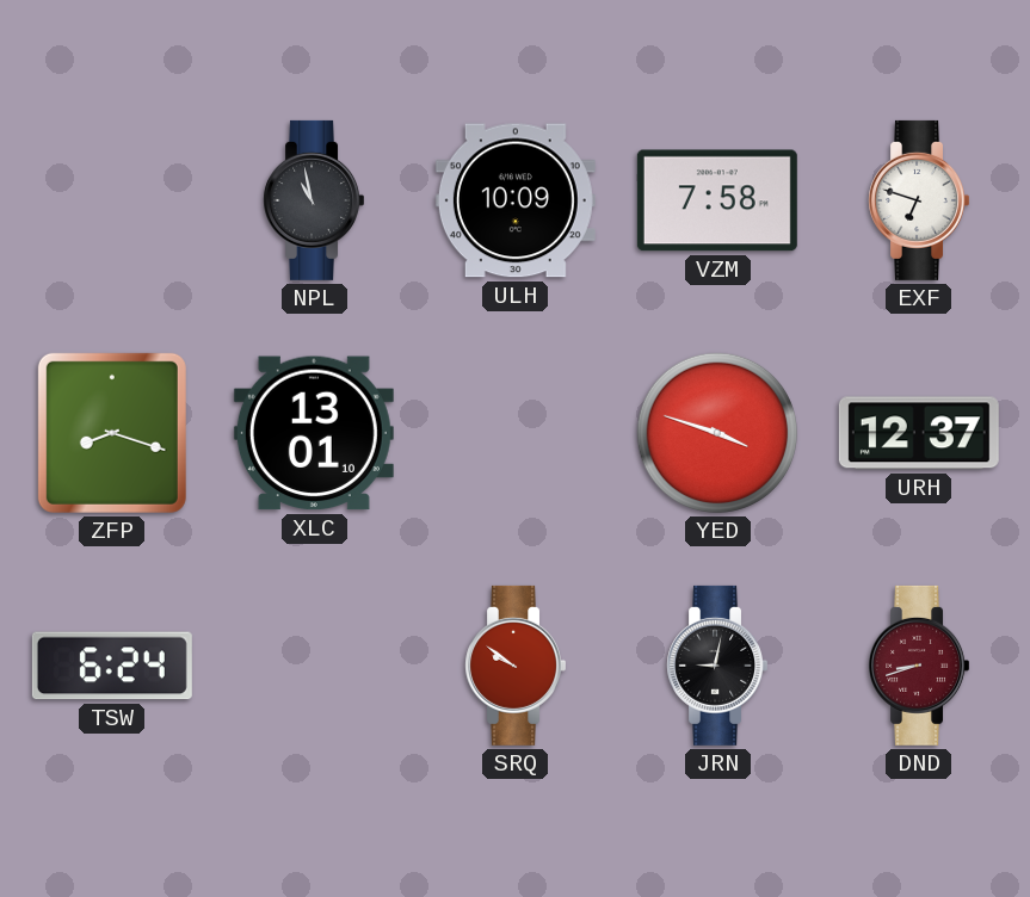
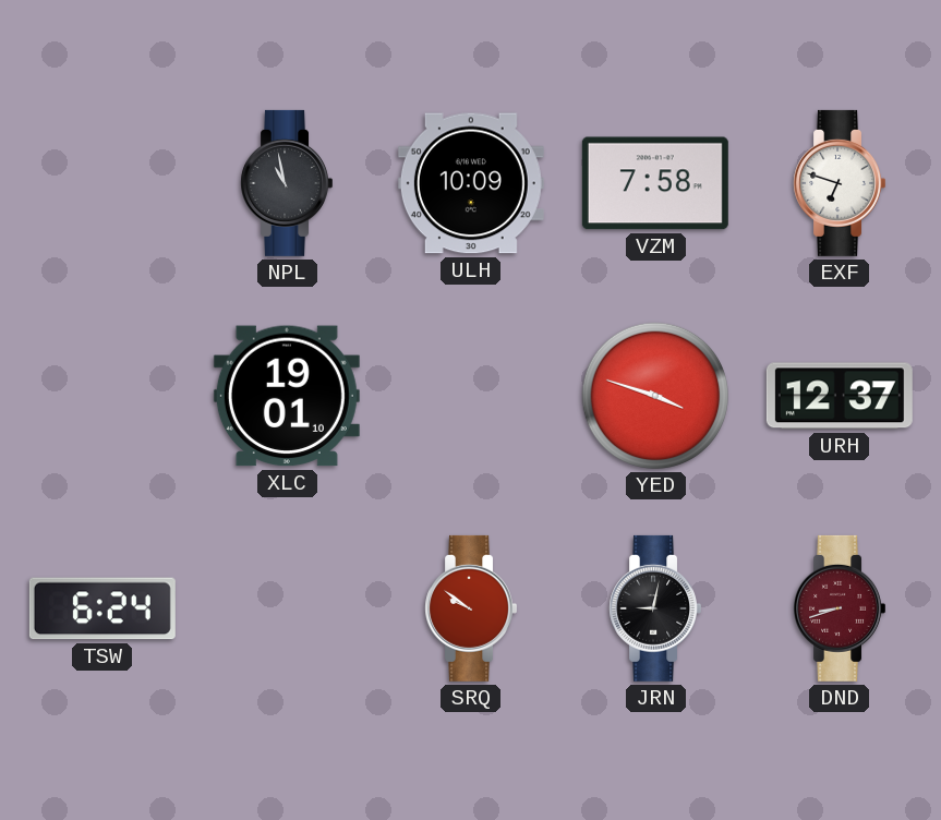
ZFP: 8:18 -> none (112, 433)
XLC: 13:01 -> 19:01 (287, 396)
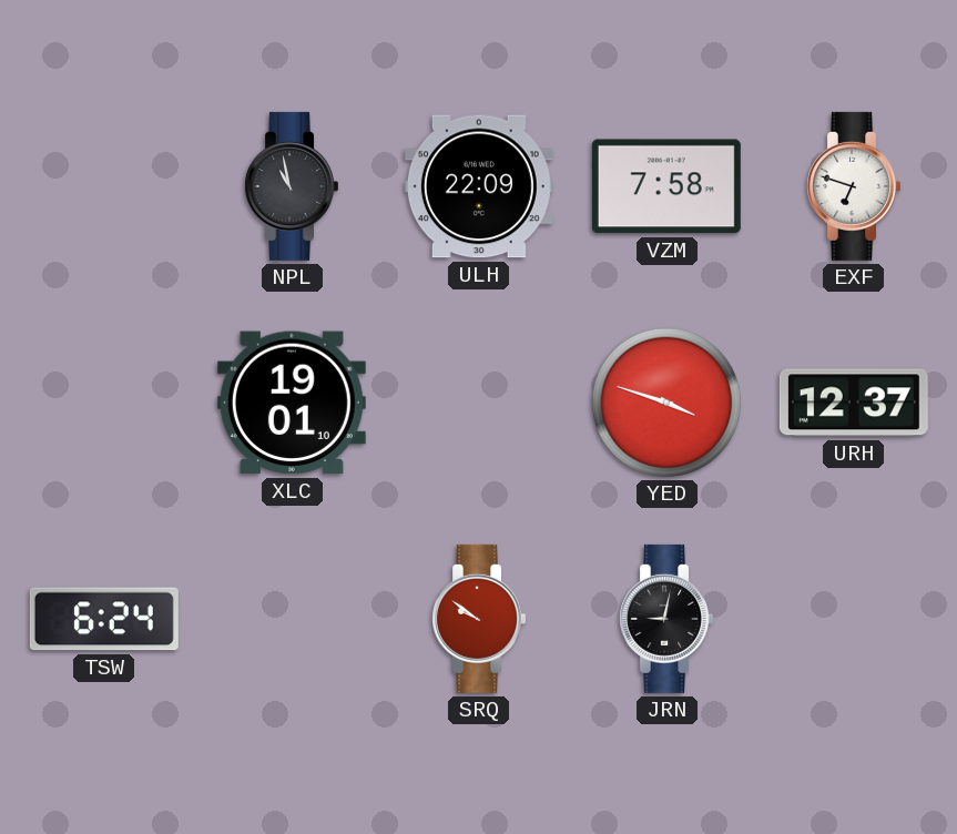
ULH: 10:09 -> 22:09 (479, 186)
DND: 8:42 -> none (839, 608)
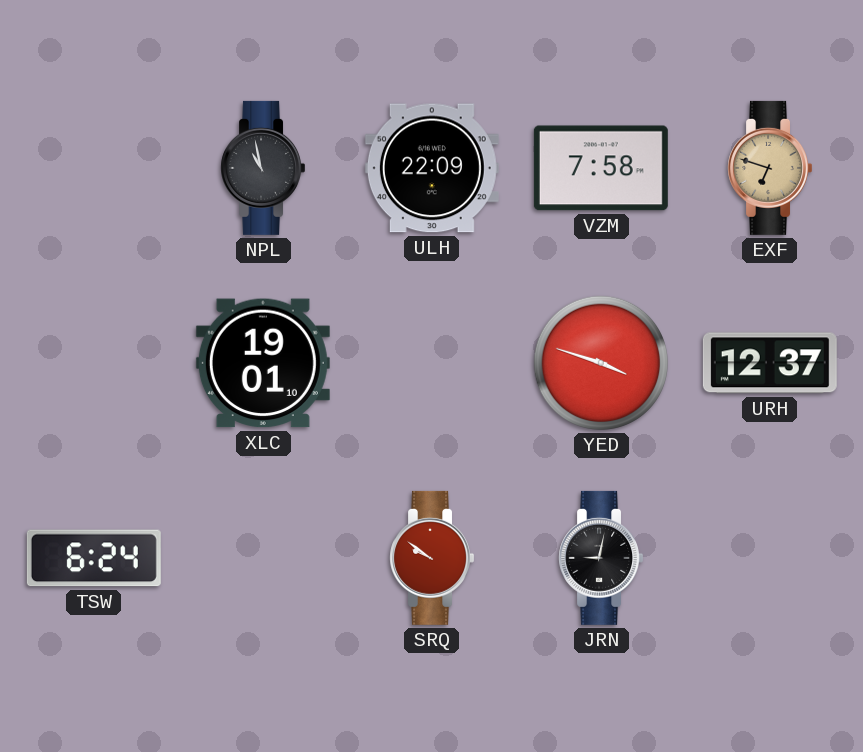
EXF dial: white -> champagne (769, 168)
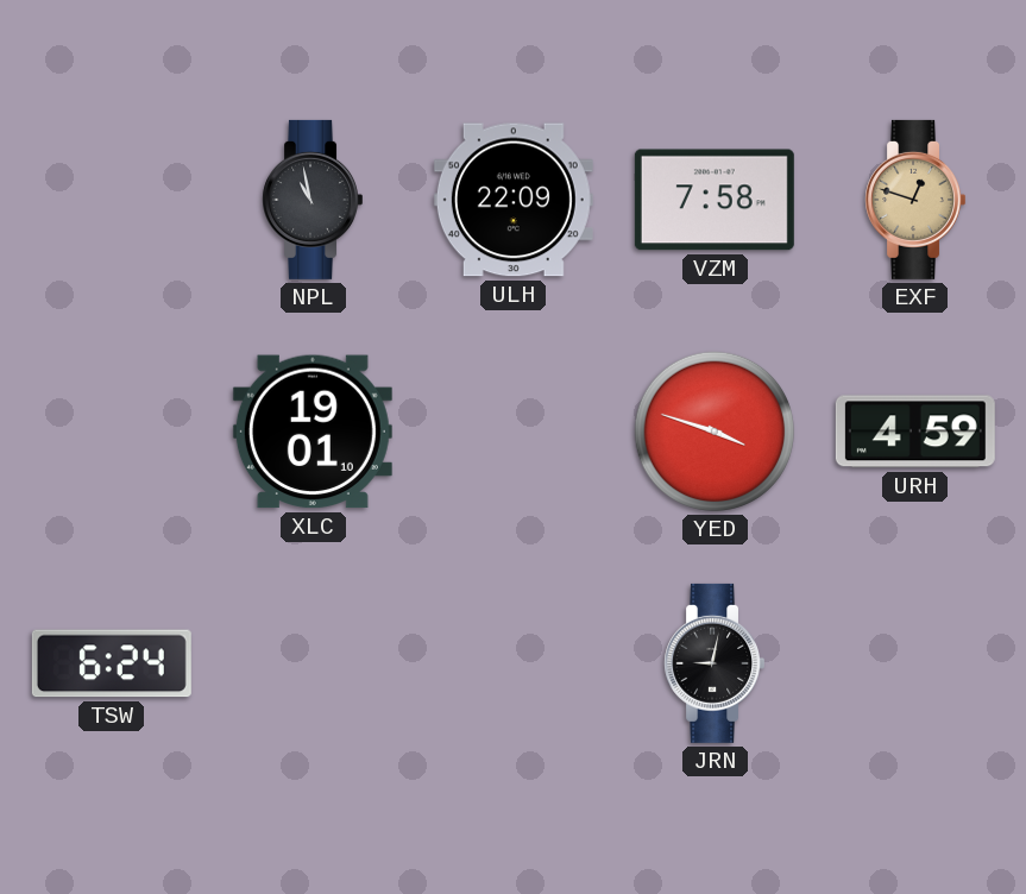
EXF: 6:48 -> 12:48 (914, 200)
URH: 12:37 -> 4:59 (915, 432)
SRQ: 9:51 -> none (431, 558)
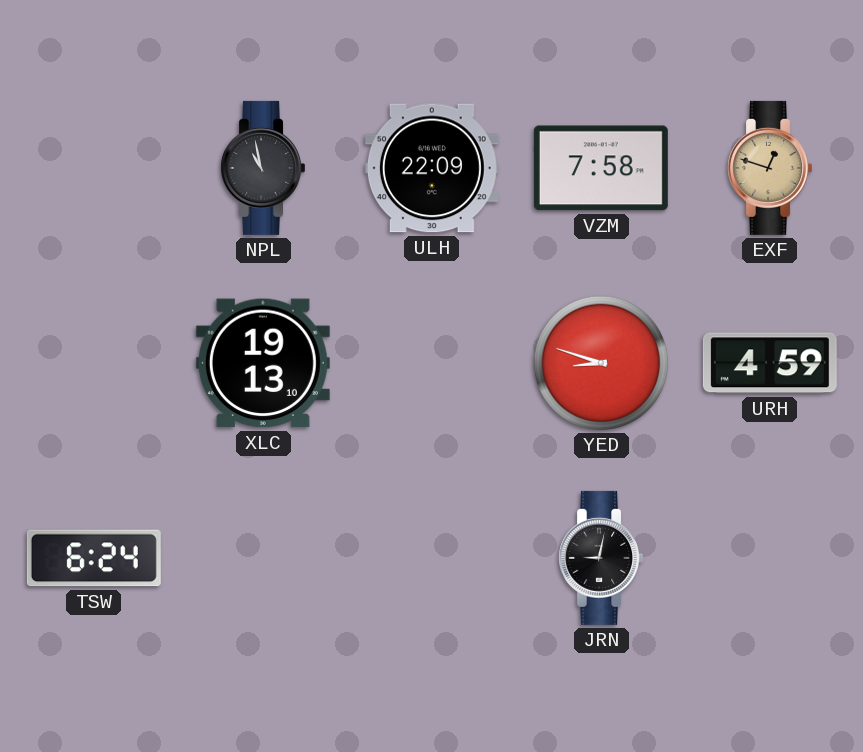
XLC: 19:01 -> 19:13 (263, 363)
YED: 3:48 -> 8:48 (601, 363)
